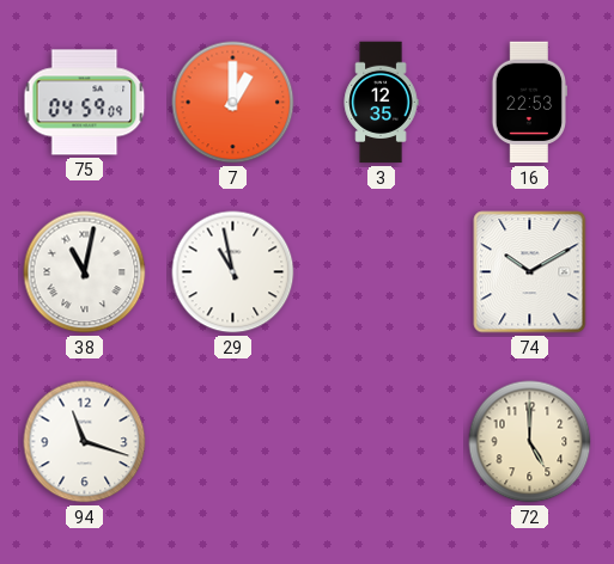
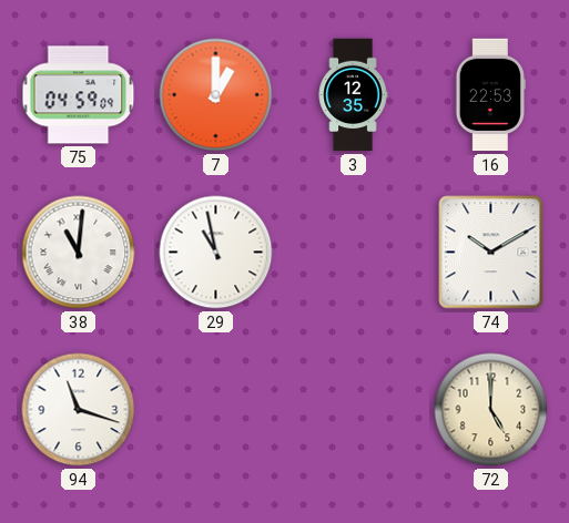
38: 11:02 -> 11:01 (79, 253)
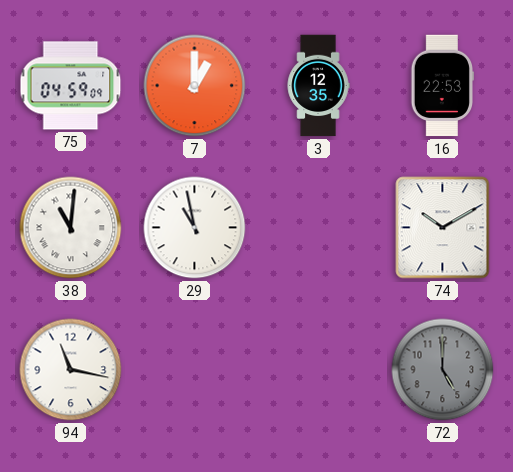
94: 11:18 -> 11:17 (71, 370)
72 dial: cream -> grey (443, 370)
